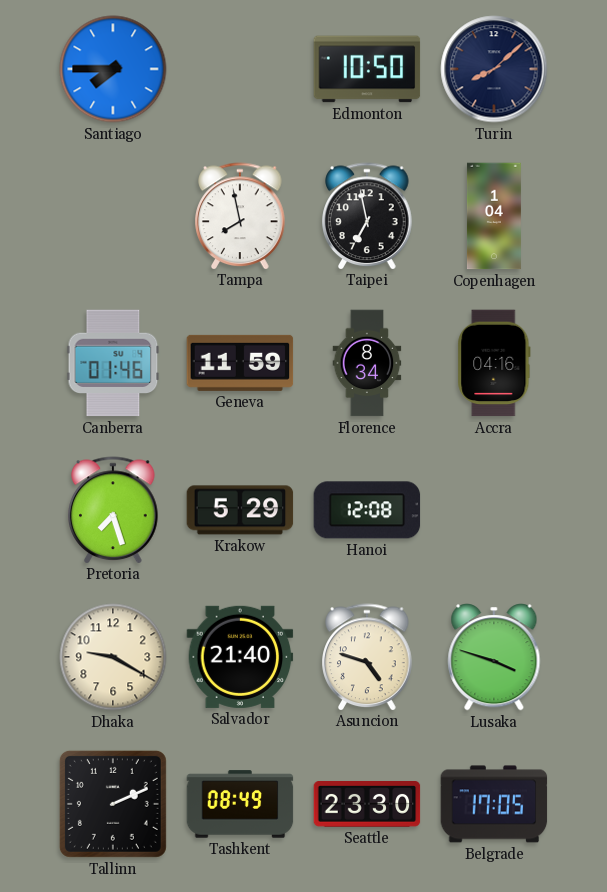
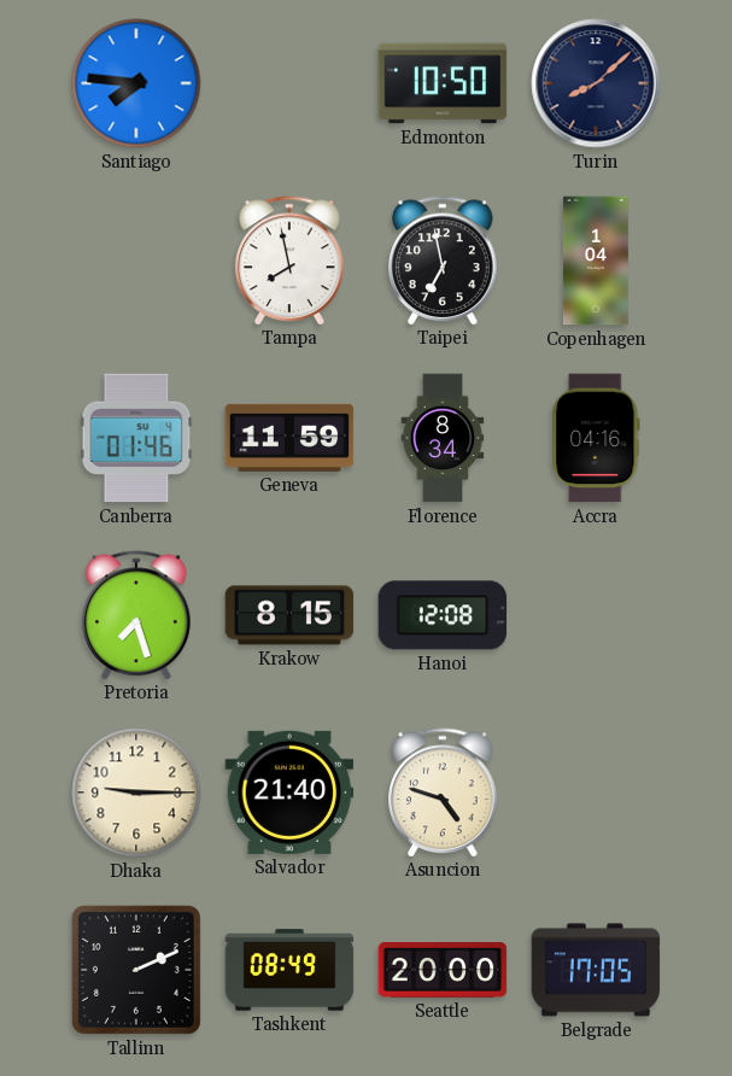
Santiago: 7:45 -> 7:46 (136, 83)
Krakow: 5:29 -> 8:15 (289, 615)
Dhaka: 9:20 -> 9:15 (136, 793)
Lusaka: 3:48 -> none (494, 657)
Seattle: 23:30 -> 20:00 (443, 971)
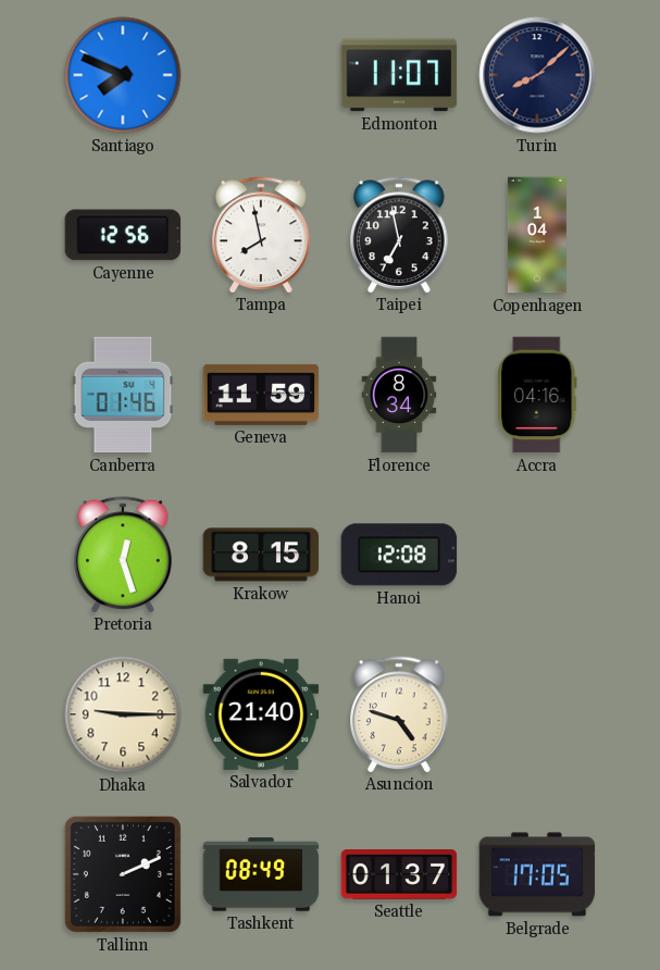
Santiago: 7:46 -> 7:49 (123, 75)
Edmonton: 10:50 -> 11:07 (399, 75)
Cayenne: none -> 12:56 (123, 235)
Pretoria: 7:27 -> 12:27 (123, 555)
Seattle: 20:00 -> 01:37 (399, 875)
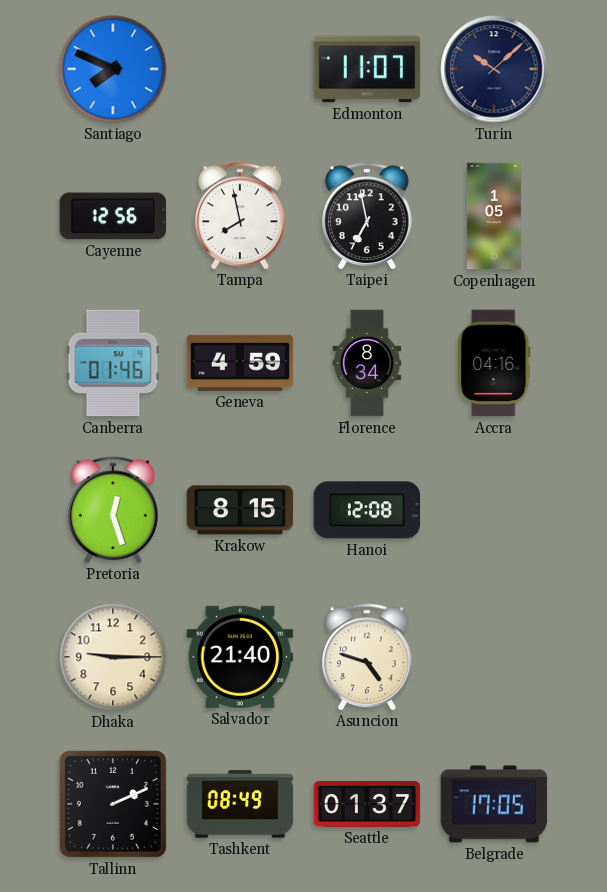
Turin: 8:08 -> 10:08 (494, 69)
Copenhagen: 1:04 -> 1:05 (494, 216)
Geneva: 11:59 -> 4:59 (240, 363)
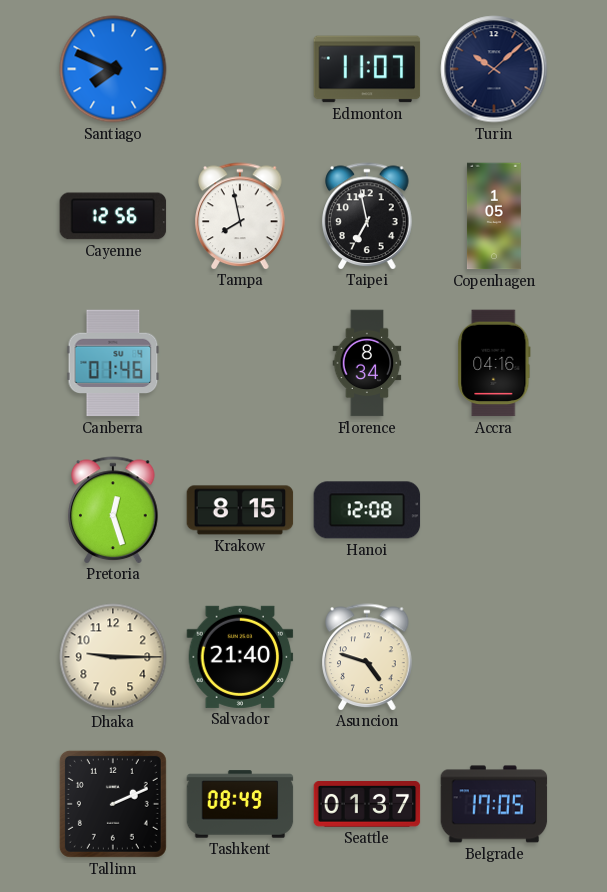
Geneva: 4:59 -> none (240, 363)
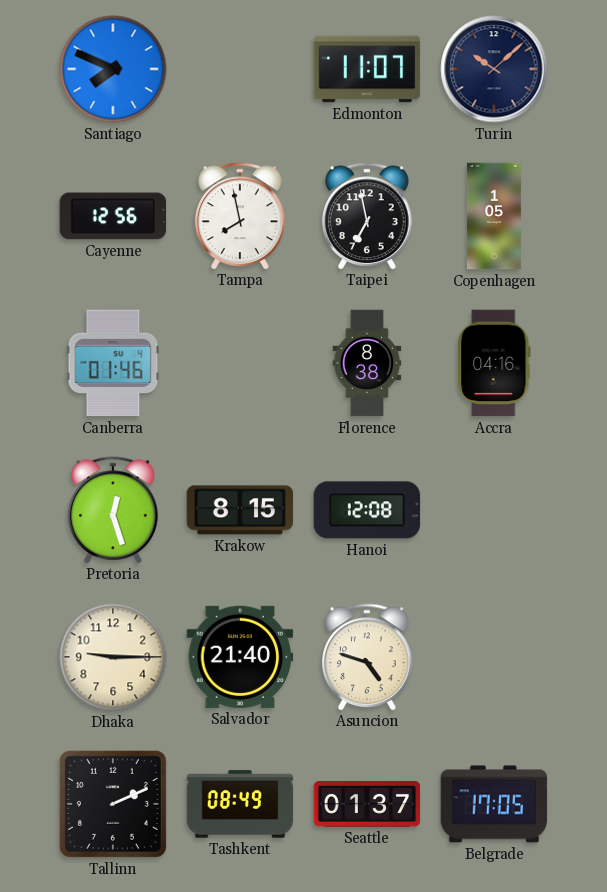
Florence: 8:34 -> 8:38 (367, 363)
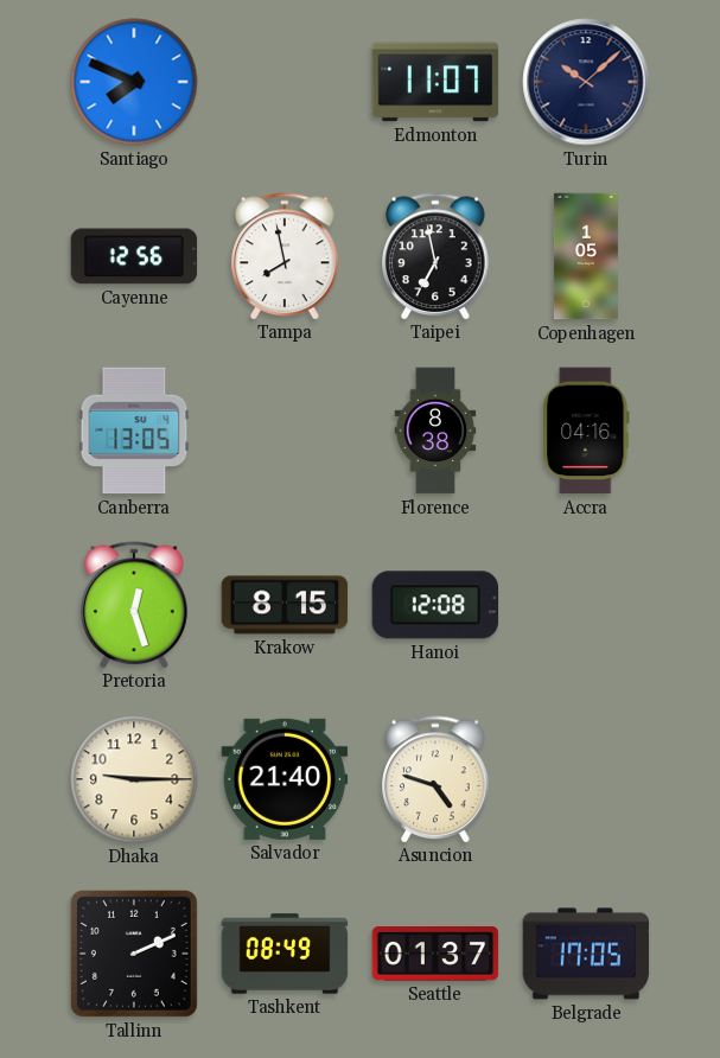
Canberra: 01:46 -> 13:05 (134, 431)
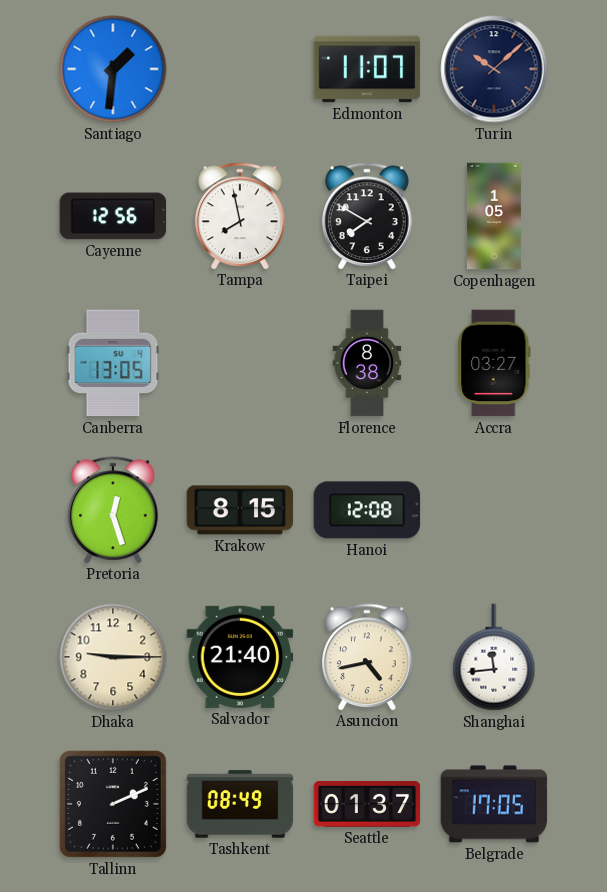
Santiago: 7:49 -> 1:31 (113, 69)
Taipei: 6:58 -> 7:50 (367, 216)
Accra: 04:16 -> 03:27 (494, 363)
Asuncion: 4:48 -> 4:43 (367, 657)
Shanghai: none -> 11:44 (494, 657)
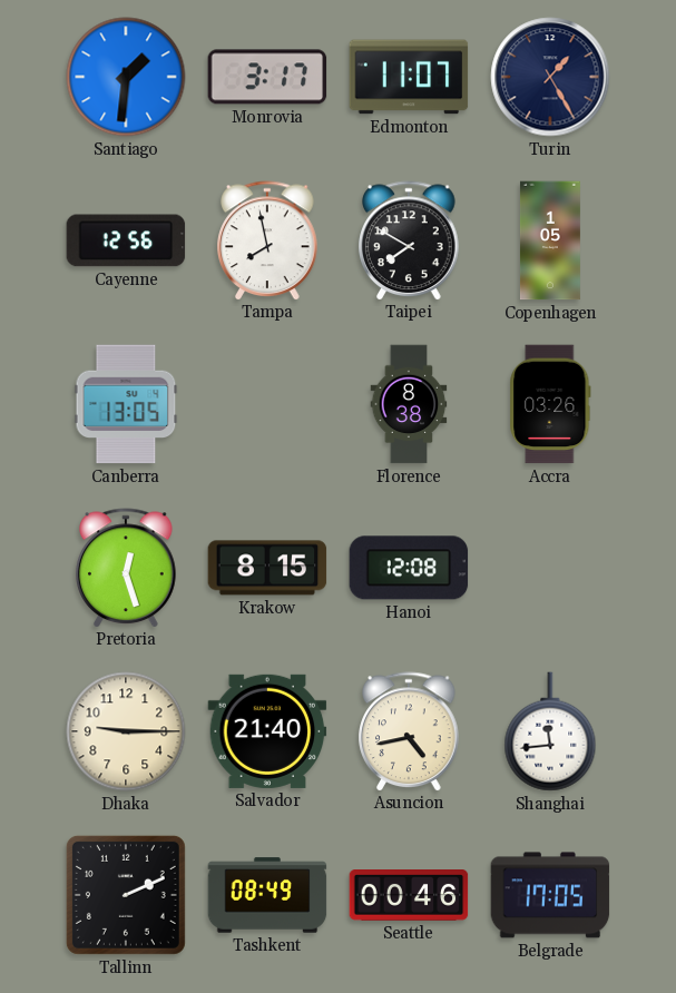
Monrovia: none -> 3:17 (267, 77)
Turin: 10:08 -> 1:25 (550, 77)
Accra: 03:27 -> 03:26 (550, 404)
Seattle: 01:37 -> 00:46 (409, 896)
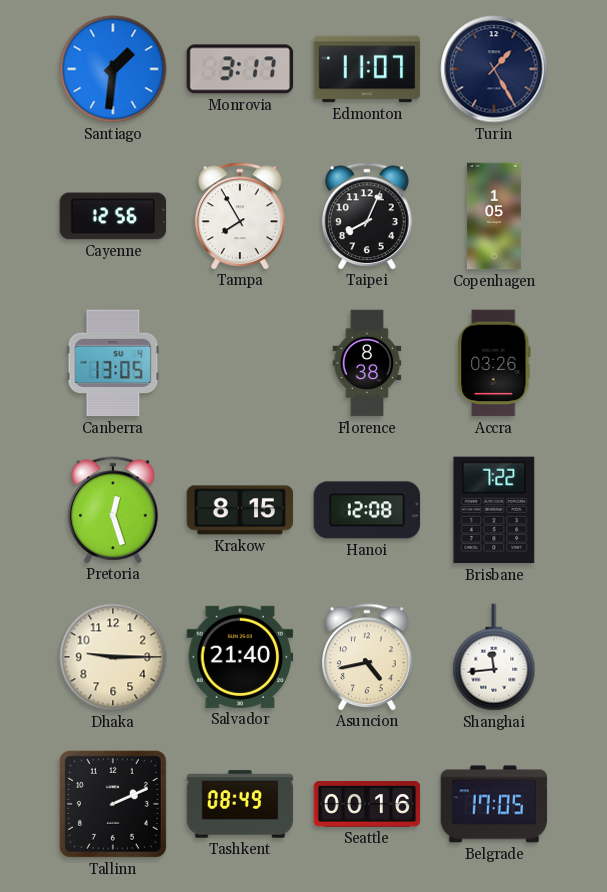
Tampa: 7:58 -> 7:55 (240, 216)
Taipei: 7:50 -> 8:04 (367, 216)
Brisbane: none -> 7:22 (494, 510)
Seattle: 00:46 -> 00:16 (367, 805)
